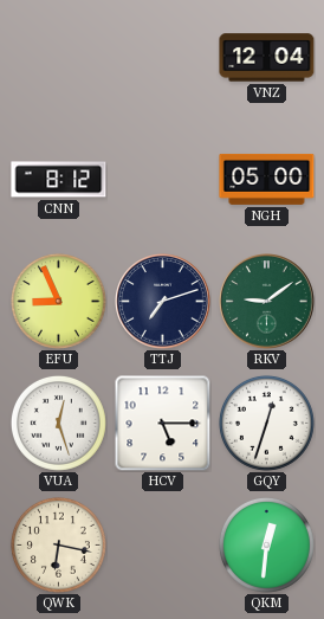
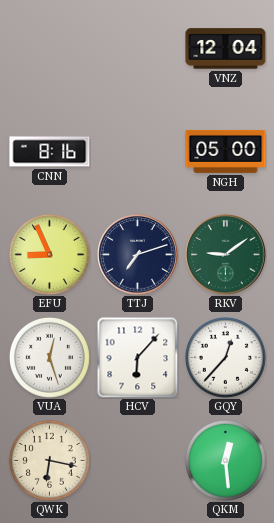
CNN: 8:12 -> 8:16 (50, 152)
HCV: 5:15 -> 6:07 (137, 357)
GQY: 12:33 -> 12:37 (225, 357)
QKM: 12:31 -> 12:29 (225, 460)
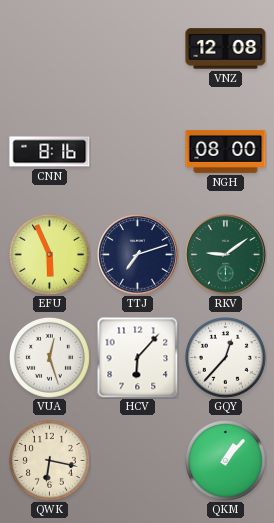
VNZ: 12:04 -> 12:08 (226, 49)
NGH: 05:00 -> 08:00 (226, 151)
EFU: 8:56 -> 5:56 (49, 254)
QKM: 12:29 -> 1:07 (225, 460)
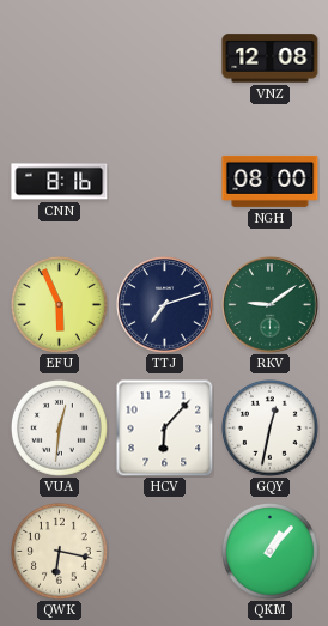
VUA: 12:27 -> 12:31 (59, 427)
GQY: 12:37 -> 12:32 (269, 427)
